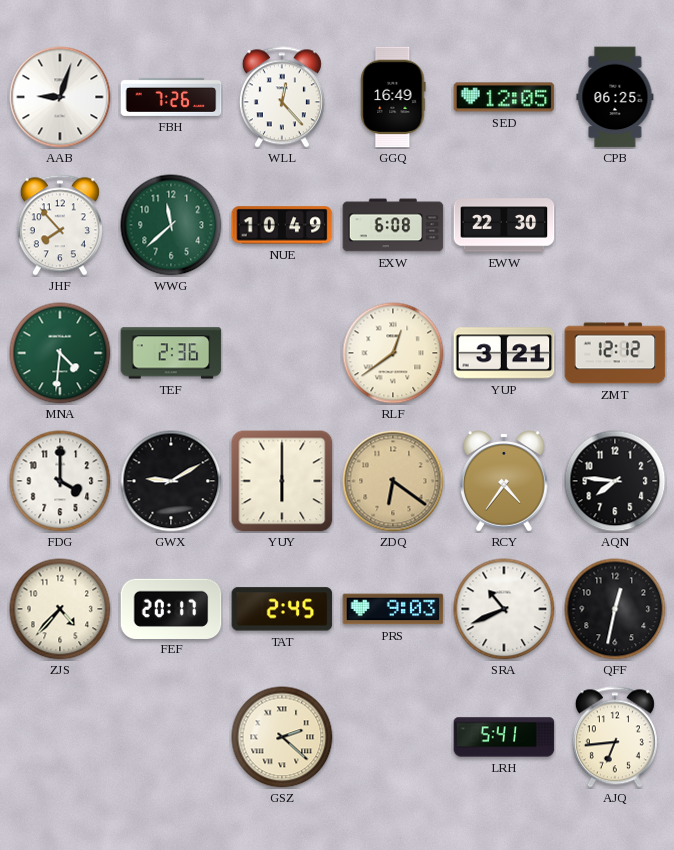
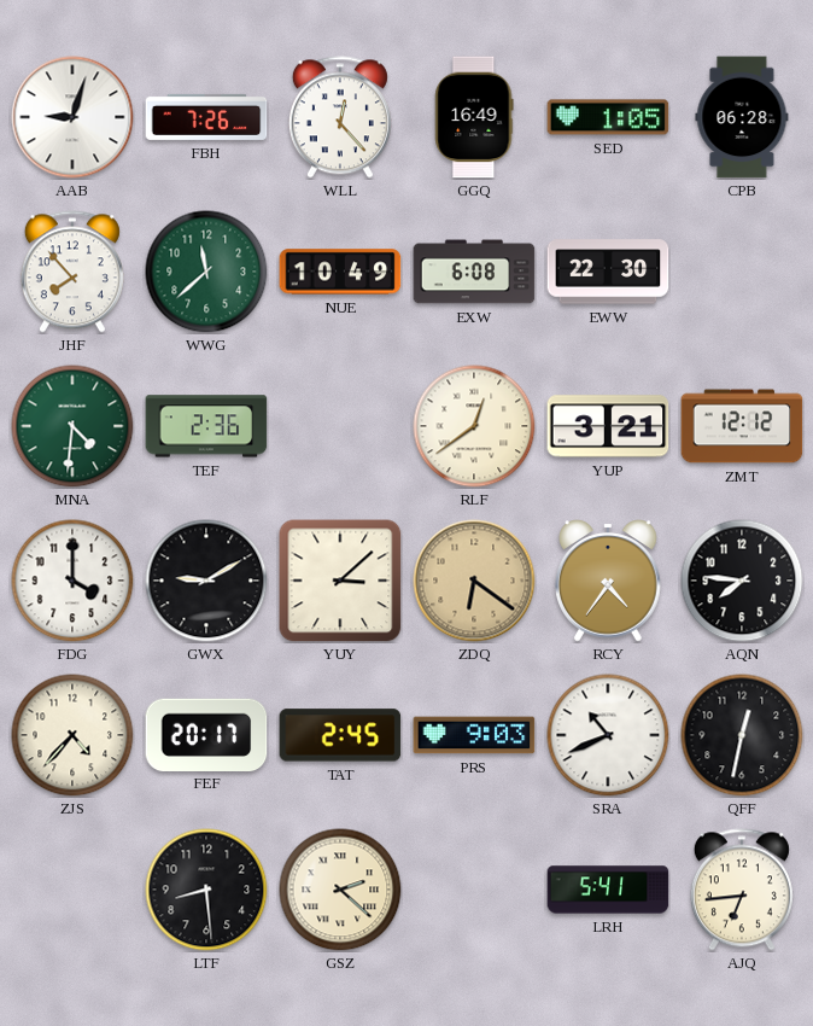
SED: 12:05 -> 1:05 (608, 117)
CPB: 06:25 -> 06:28 (742, 117)
YUY: 6:00 -> 3:08 (340, 581)
LTF: none -> 8:29 (206, 890)
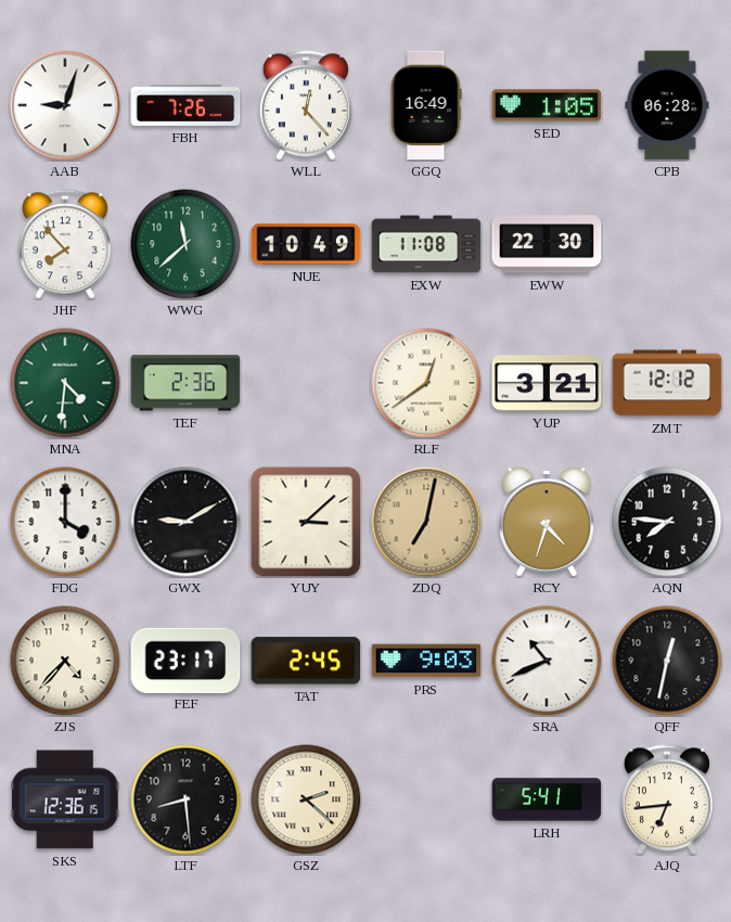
EXW: 6:08 -> 11:08 (426, 244)
ZDQ: 6:21 -> 7:02 (426, 522)
RCY: 4:36 -> 4:33 (548, 522)
FEF: 20:17 -> 23:17 (185, 660)
SKS: none -> 12:36 (65, 799)
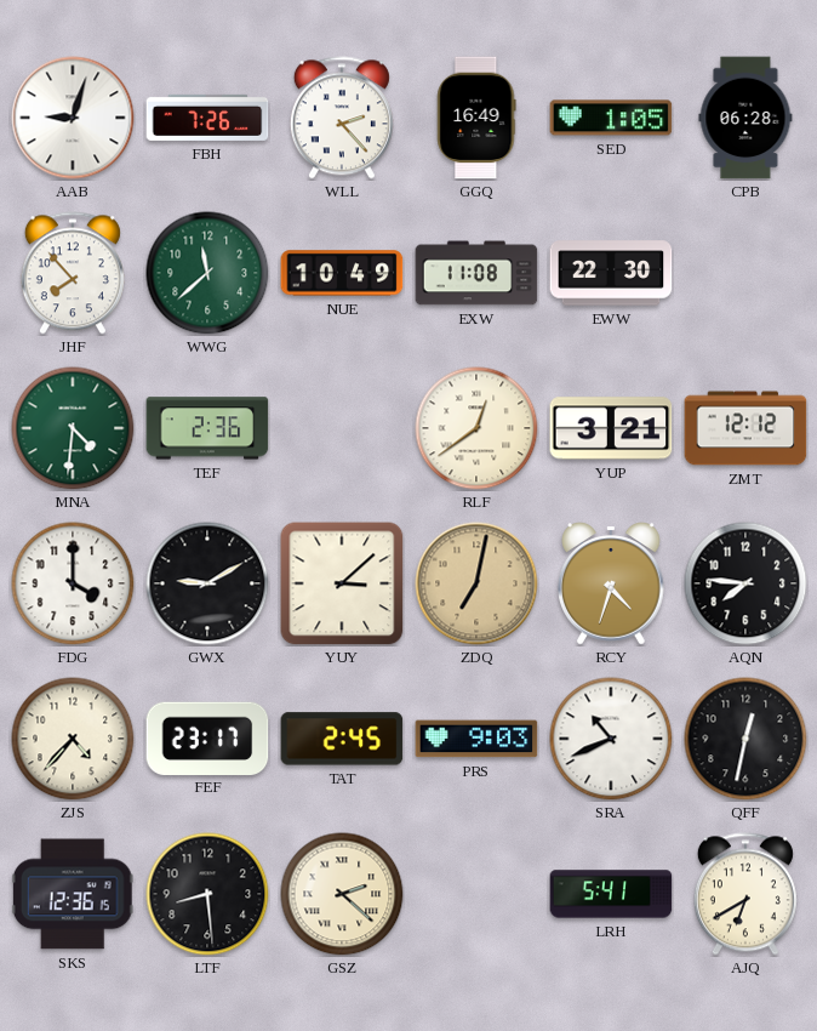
WLL: 12:23 -> 2:23 (342, 118)
AJQ: 6:44 -> 6:40 (745, 894)
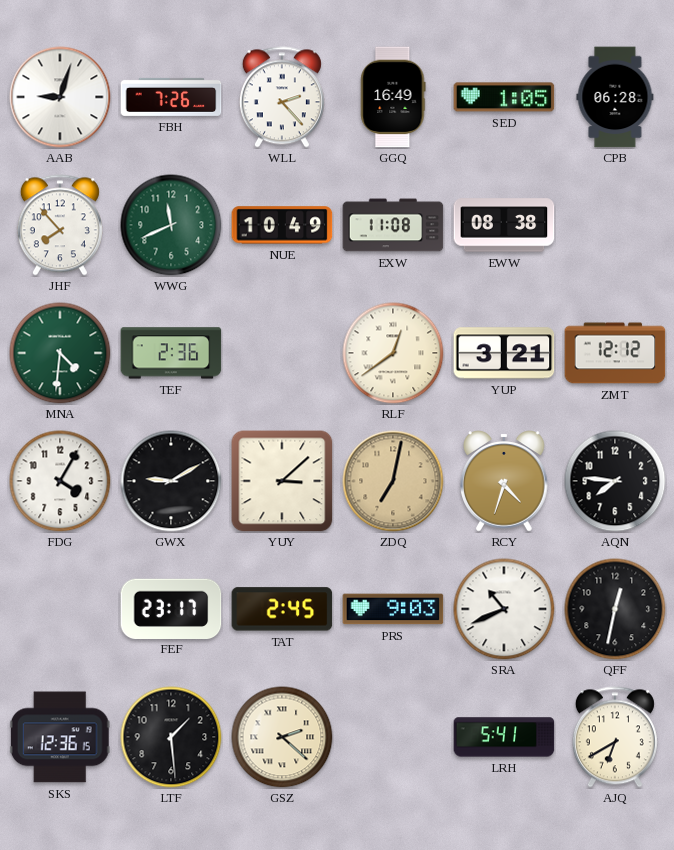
WWG: 11:38 -> 11:41 (171, 225)
EWW: 22:30 -> 08:38 (504, 225)
FDG: 4:00 -> 4:05 (60, 481)
ZJS: 4:37 -> none (73, 739)
LTF: 8:29 -> 1:29 (171, 737)
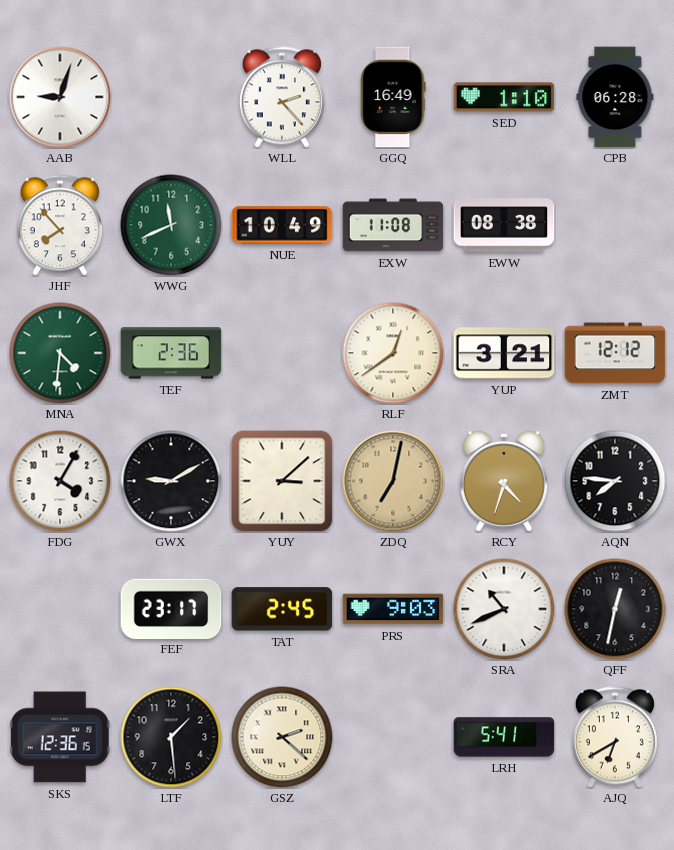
FBH: 7:26 -> none (171, 97)
SED: 1:05 -> 1:10 (504, 97)
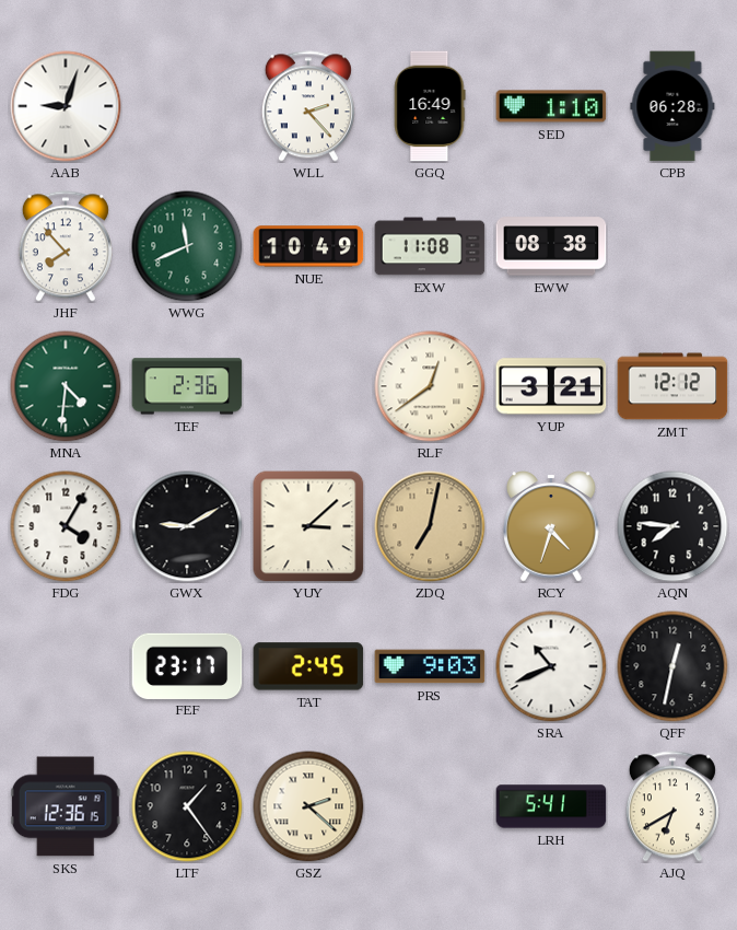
LTF: 1:29 -> 1:24 (187, 806)
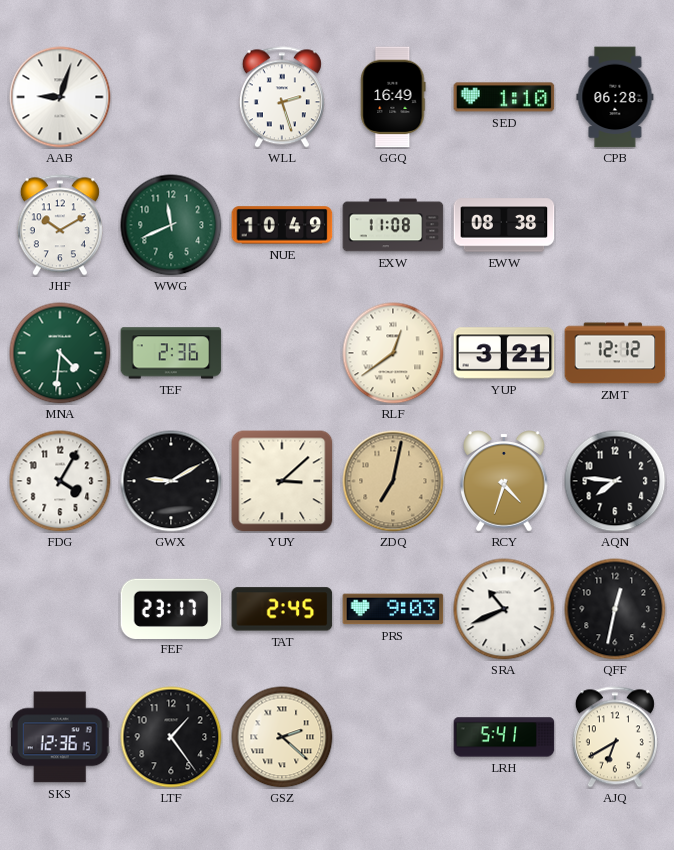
WLL: 2:23 -> 2:27 (282, 97)
JHF: 7:53 -> 10:10 (60, 225)
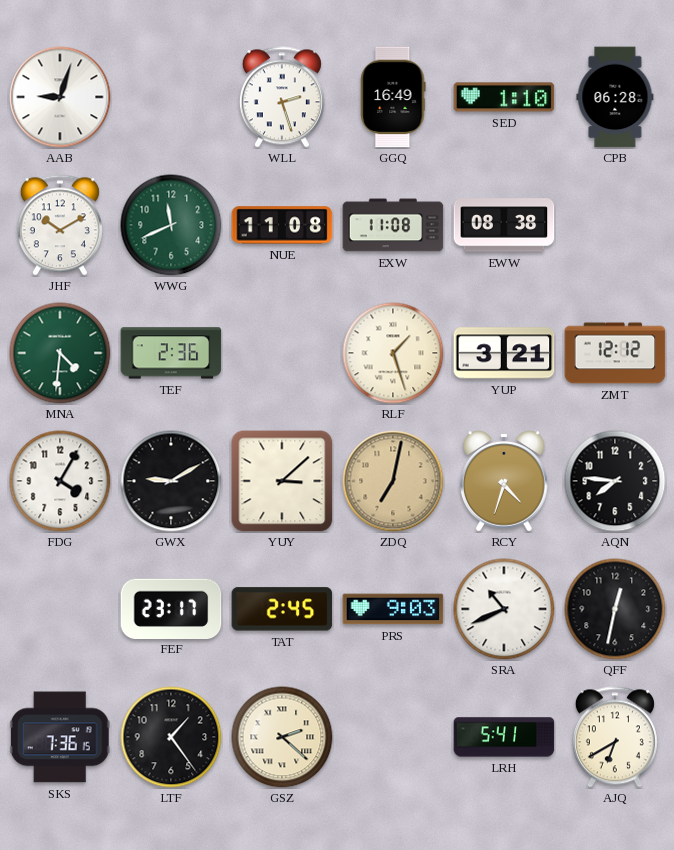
NUE: 10:49 -> 11:08 (282, 225)
RLF: 12:39 -> 1:27 (393, 353)
SKS: 12:36 -> 7:36 (60, 737)
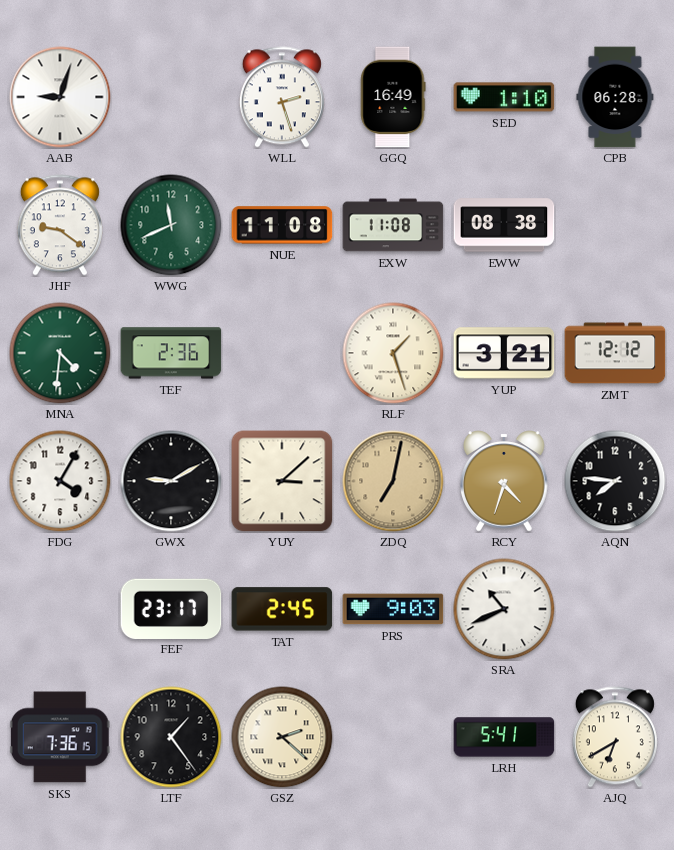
JHF: 10:10 -> 9:21 (60, 225)
QFF: 12:32 -> none (615, 609)
